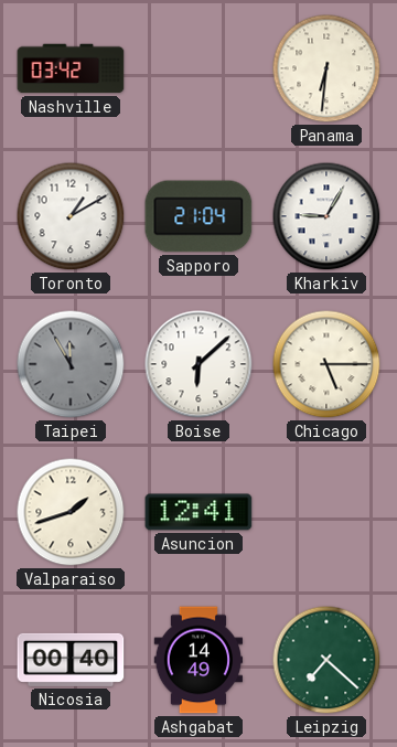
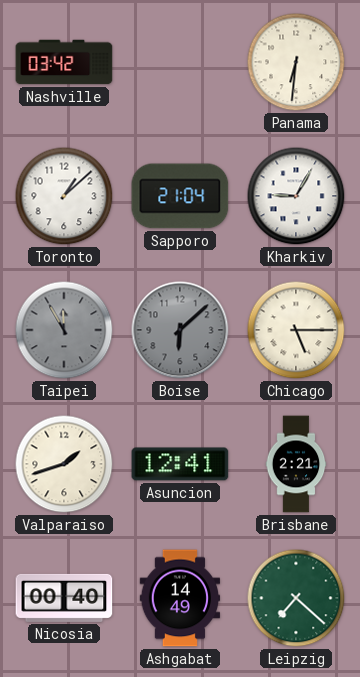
Toronto: 1:10 -> 1:08 (64, 196)
Boise dial: white -> grey (180, 330)
Brisbane: none -> 2:21 (296, 464)
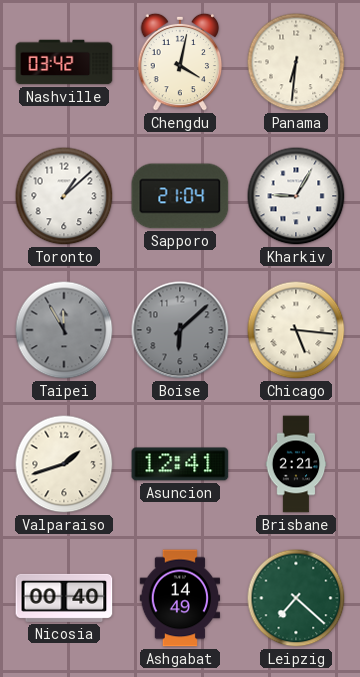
Chengdu: none -> 4:02 (180, 62)
Chicago: 5:15 -> 5:16 (296, 330)
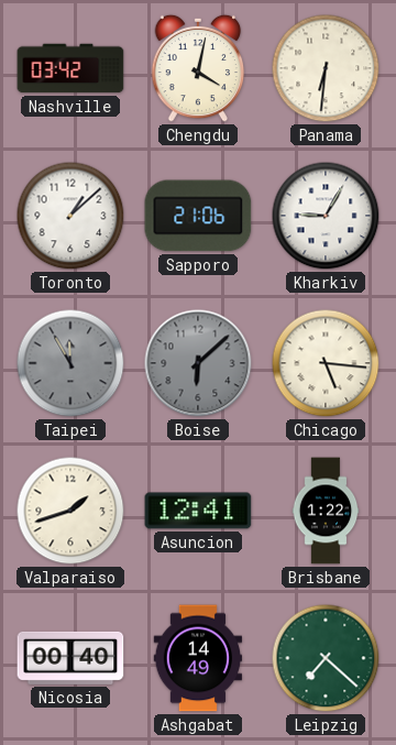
Sapporo: 21:04 -> 21:06 (198, 216)
Brisbane: 2:21 -> 1:22 (326, 511)
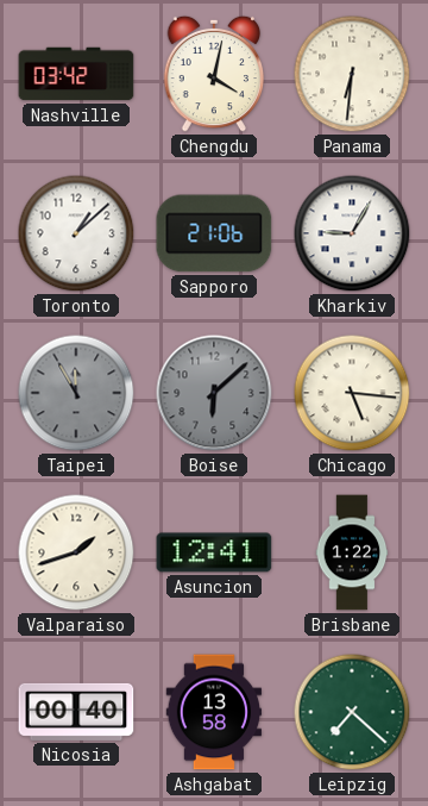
Ashgabat: 14:49 -> 13:58 (214, 712)
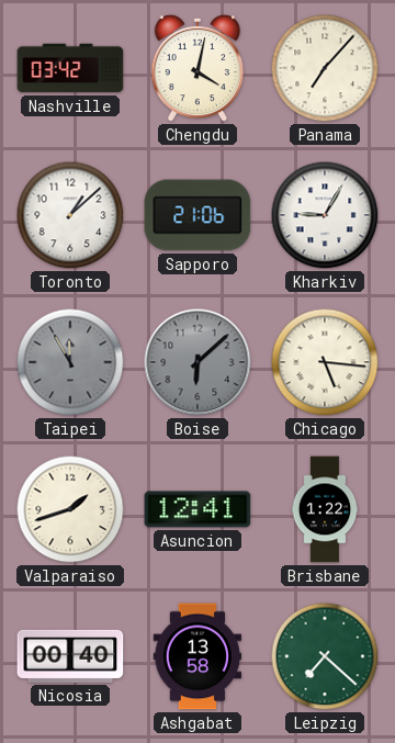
Panama: 6:31 -> 7:07 (325, 68)
